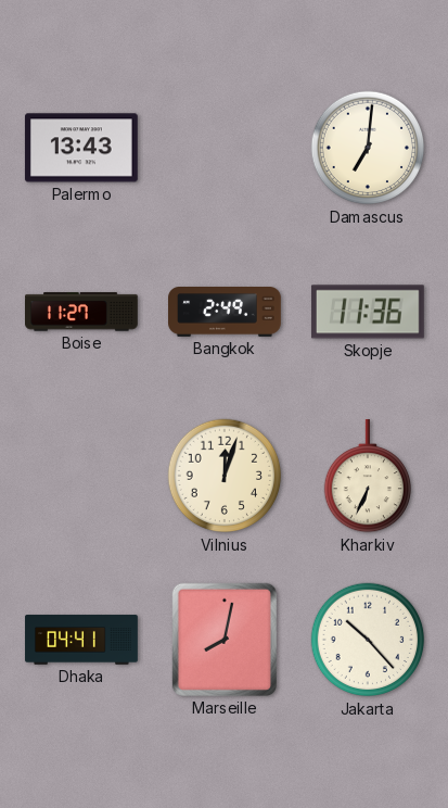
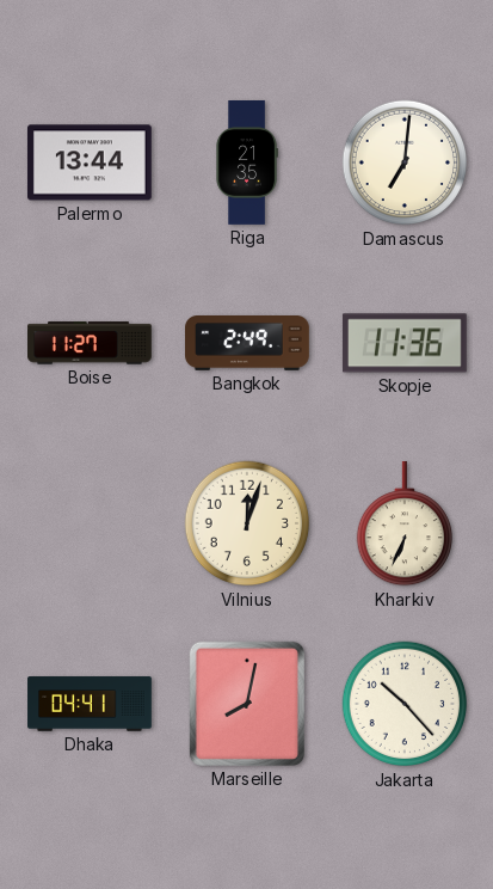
Palermo: 13:43 -> 13:44 (90, 163)
Riga: none -> 21:35 (247, 164)
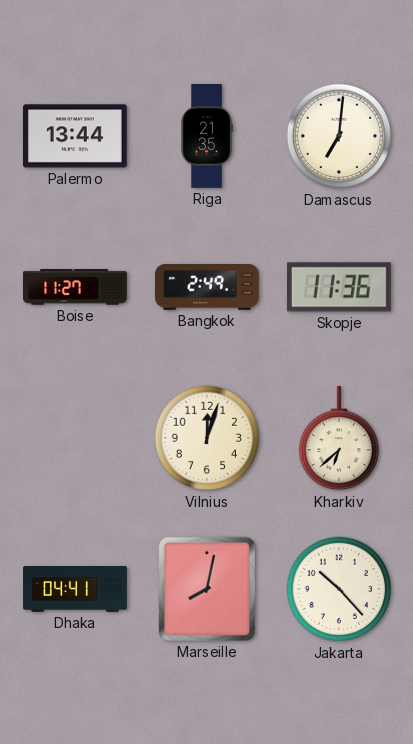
Kharkiv: 6:34 -> 6:38 (338, 438)
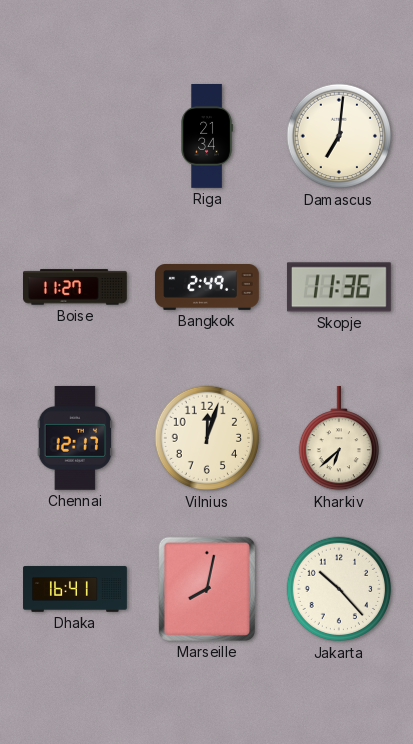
Palermo: 13:44 -> none (75, 136)
Riga: 21:35 -> 21:34 (207, 137)
Chennai: none -> 12:17 (75, 438)
Dhaka: 04:41 -> 16:41 (75, 589)
